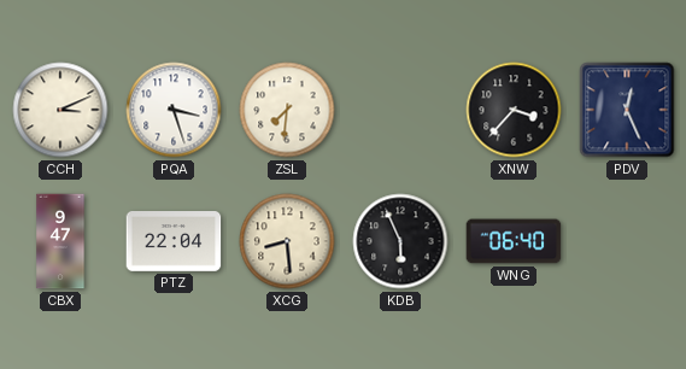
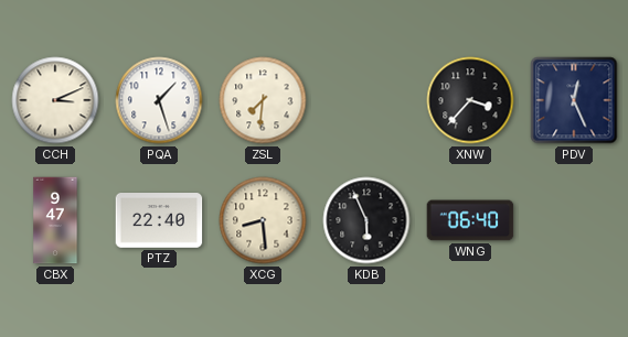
PQA: 3:27 -> 1:27 (159, 100)
PTZ: 22:04 -> 22:40 (159, 221)
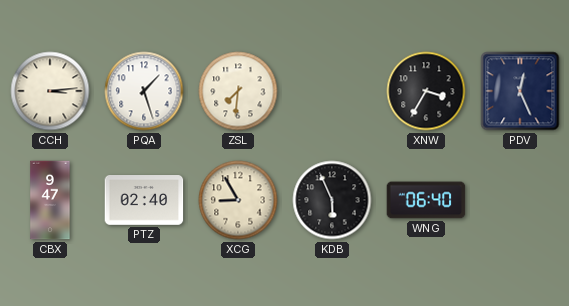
CCH: 3:11 -> 3:14 (50, 91)
XNW: 3:37 -> 3:35 (426, 91)
PTZ: 22:40 -> 02:40 (144, 201)
XCG: 8:29 -> 8:55 (238, 200)
